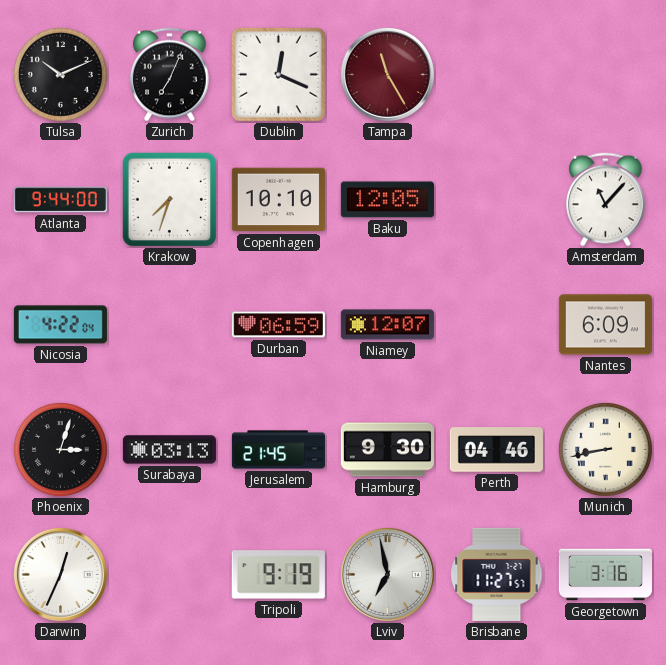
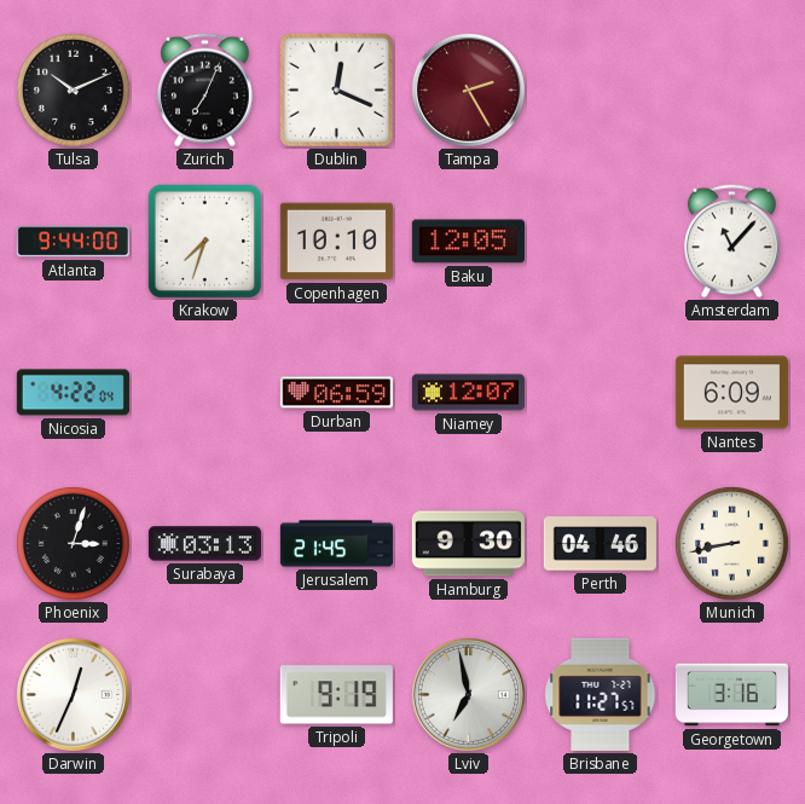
Tampa: 11:25 -> 2:25 (468, 89)
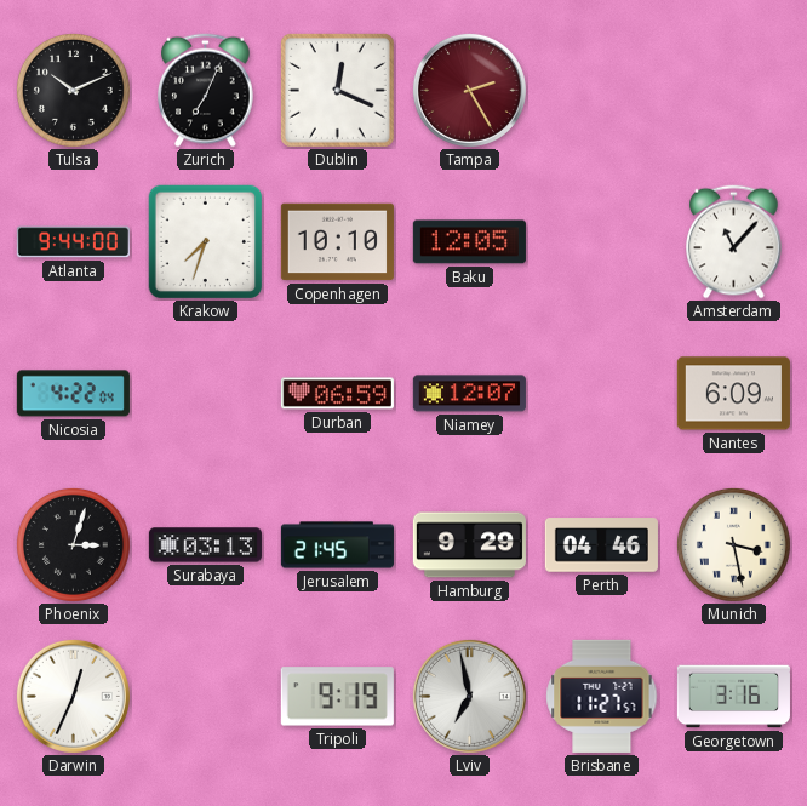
Hamburg: 9:30 -> 9:29 (469, 545)
Munich: 8:43 -> 3:28 (733, 544)
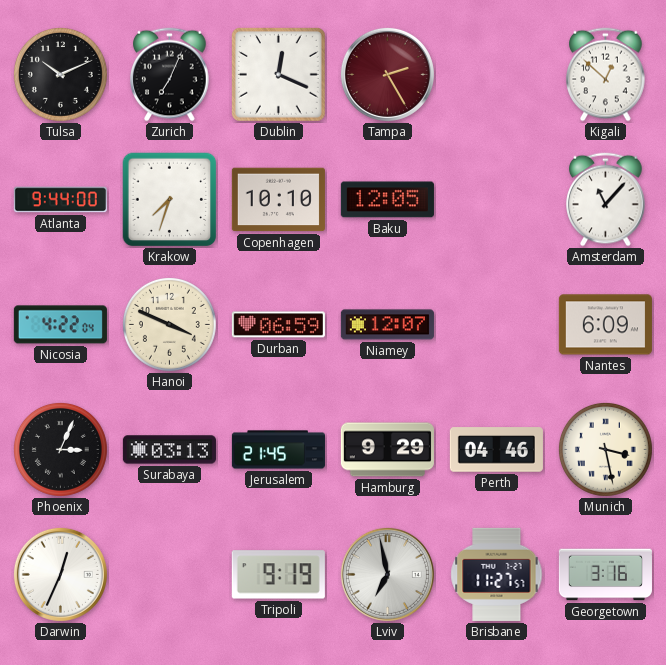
Kigali: none -> 12:52 (606, 75)
Hanoi: none -> 3:49 (169, 324)
Phoenix: 3:03 -> 3:04 (60, 449)
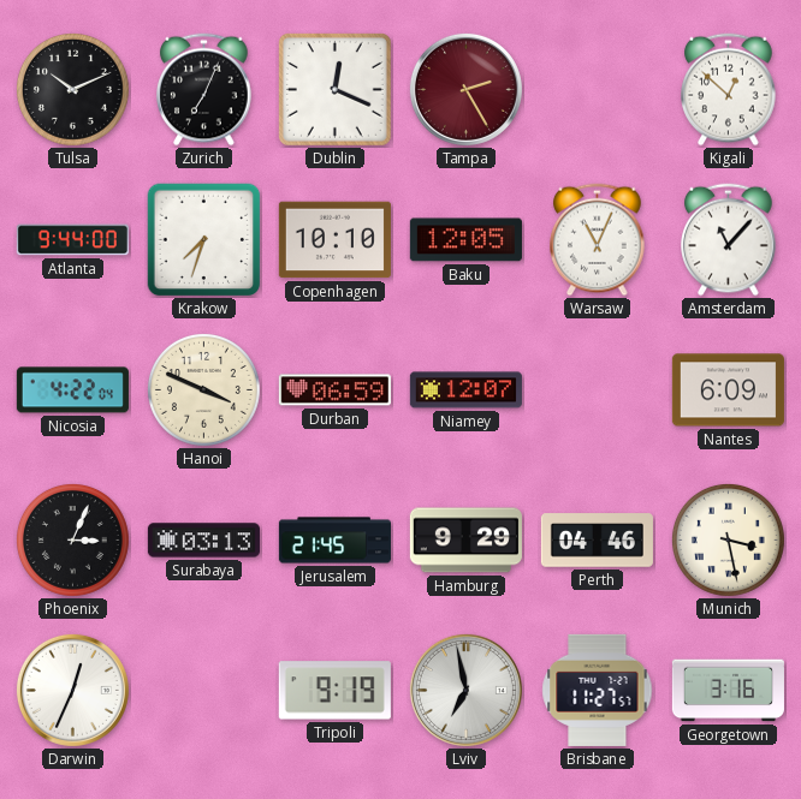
Warsaw: none -> 11:04 (598, 240)
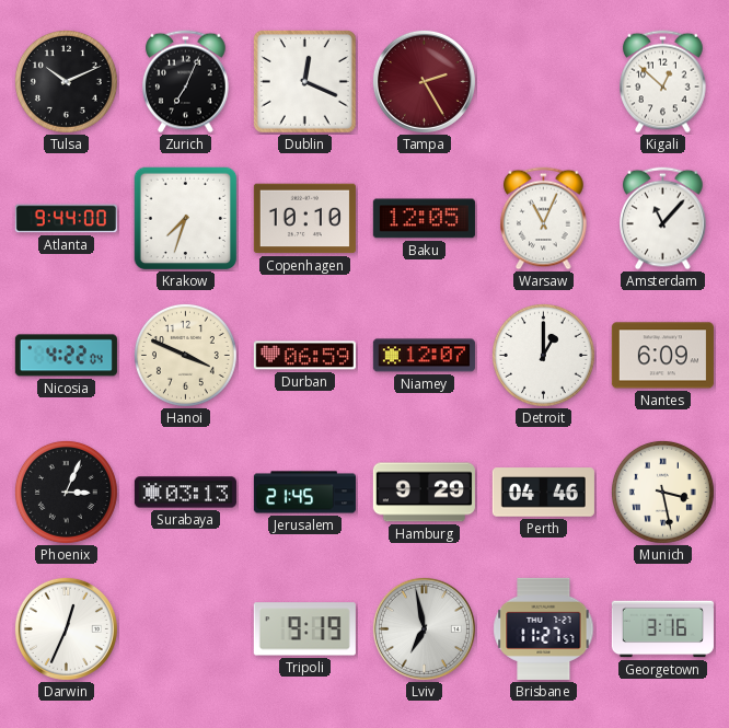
Detroit: none -> 1:00 (543, 355)
